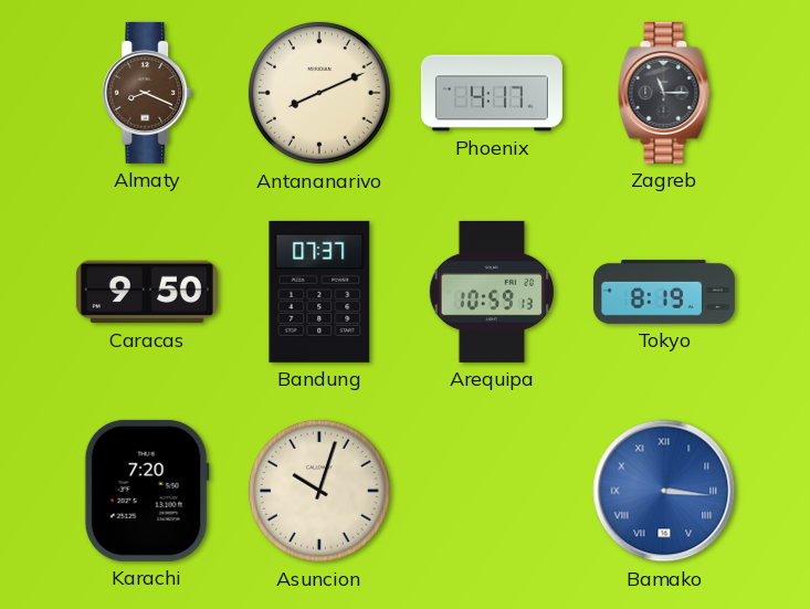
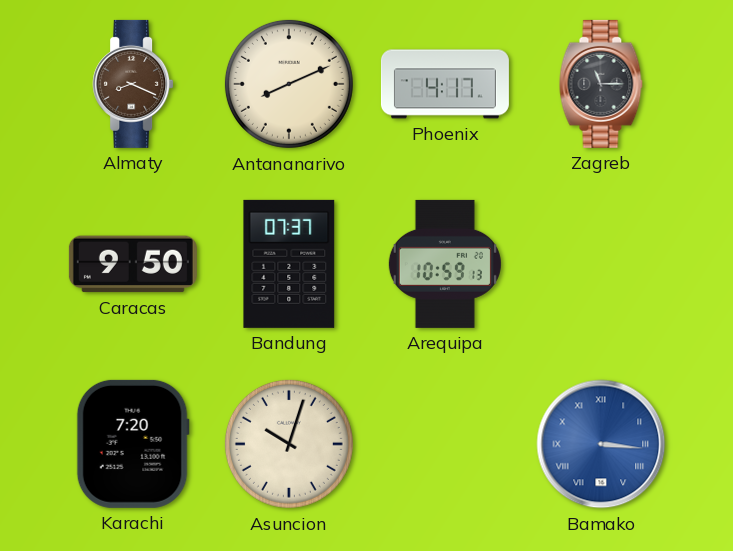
Tokyo: 8:19 -> none (664, 292)
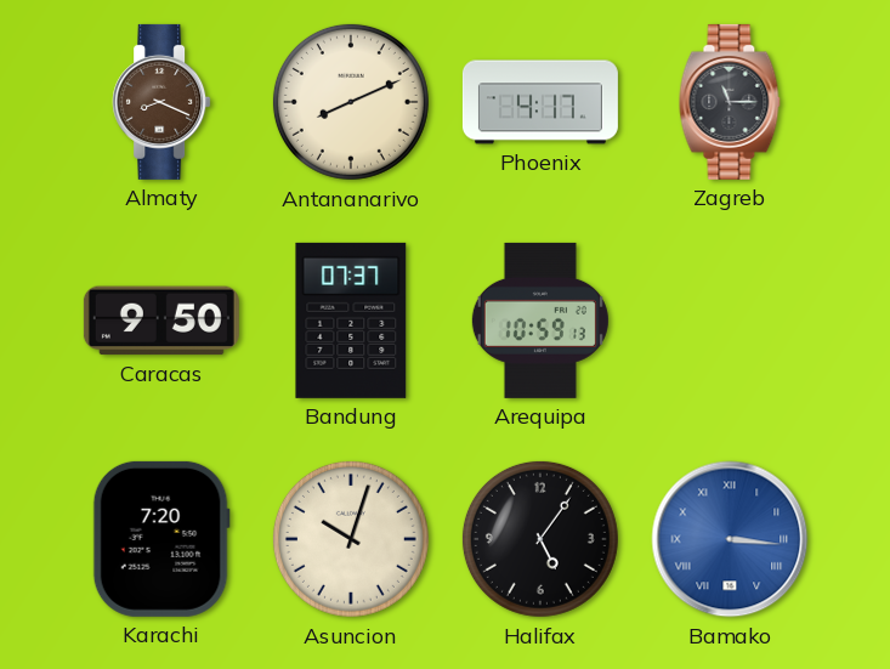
Halifax: none -> 5:06 (540, 539)
